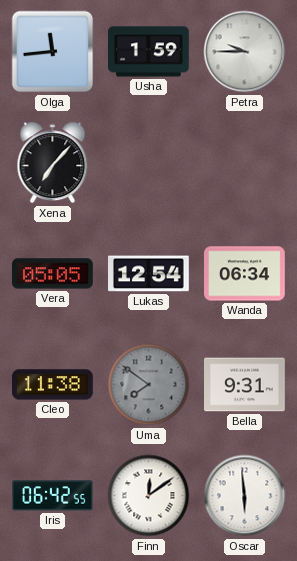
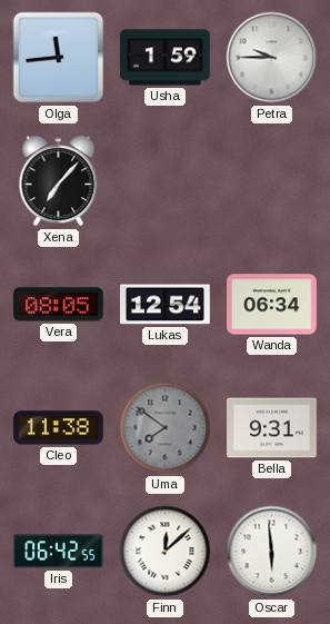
Vera: 05:05 -> 08:05 (59, 305)
Finn: 12:09 -> 12:08 (166, 552)
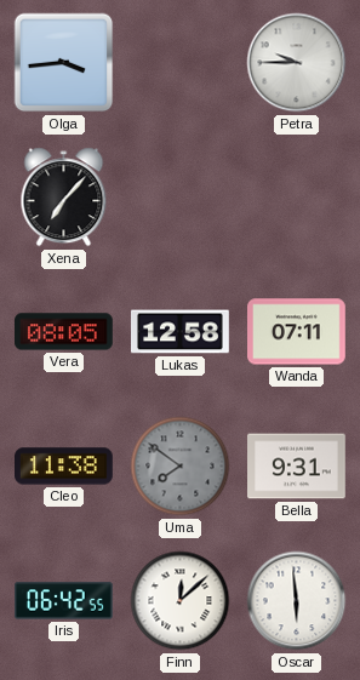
Olga: 11:44 -> 3:44 (64, 63)
Usha: 1:59 -> none (166, 58)
Lukas: 12:54 -> 12:58 (181, 332)
Wanda: 06:34 -> 07:11 (297, 332)
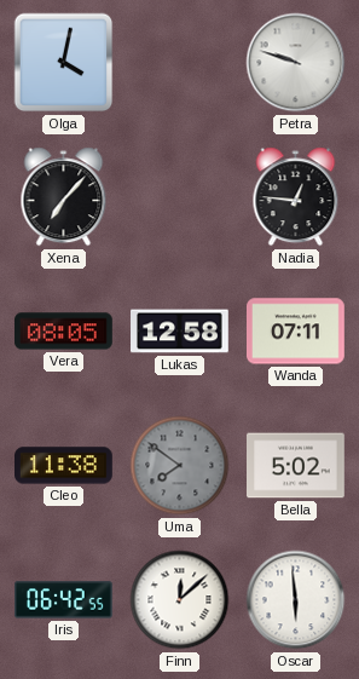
Olga: 3:44 -> 4:02 (64, 63)
Petra: 9:45 -> 9:48 (296, 63)
Nadia: none -> 12:46 (296, 197)
Bella: 9:31 -> 5:02 (296, 466)
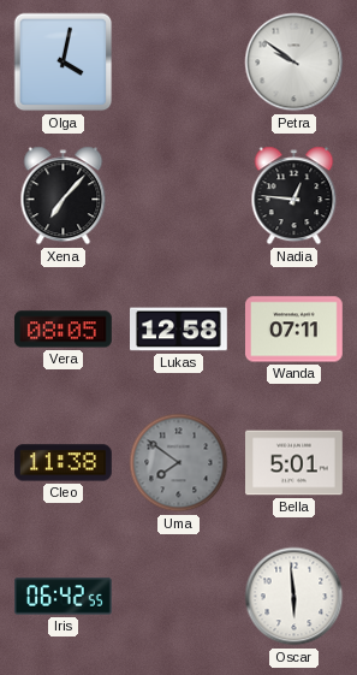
Petra: 9:48 -> 9:51 (294, 63)
Bella: 5:02 -> 5:01 (294, 463)
Finn: 12:08 -> none (180, 600)
